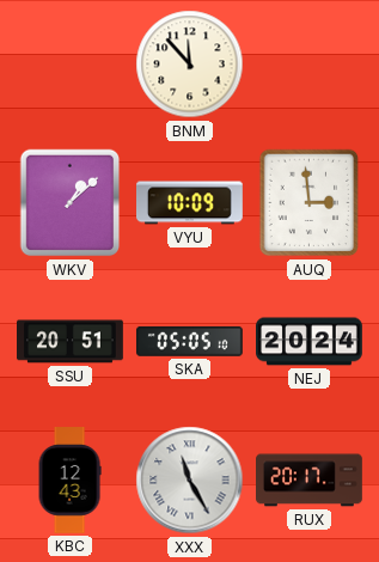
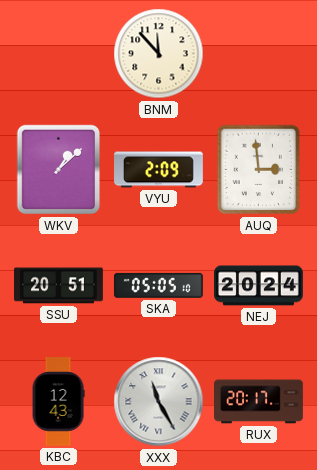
VYU: 10:09 -> 2:09 (159, 170)
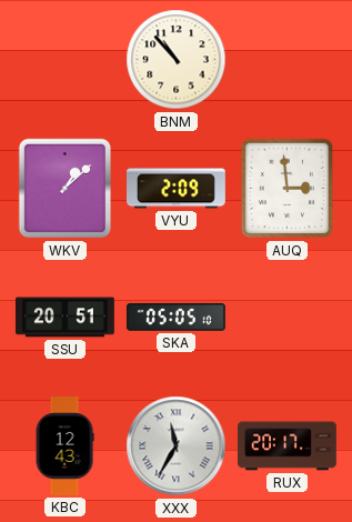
BNM: 11:53 -> 10:53 (177, 60)
NEJ: 20:24 -> none (259, 286)
XXX: 11:25 -> 11:35 (177, 446)
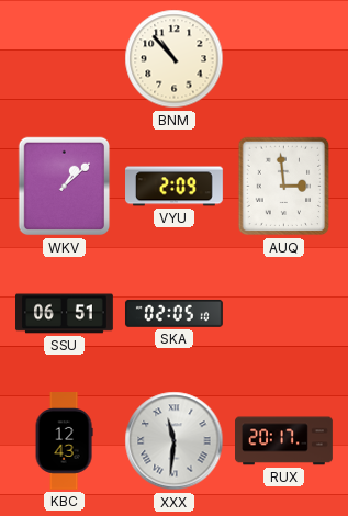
SSU: 20:51 -> 06:51 (65, 314)
SKA: 05:05 -> 02:05 (173, 313)
XXX: 11:35 -> 11:31 (175, 441)
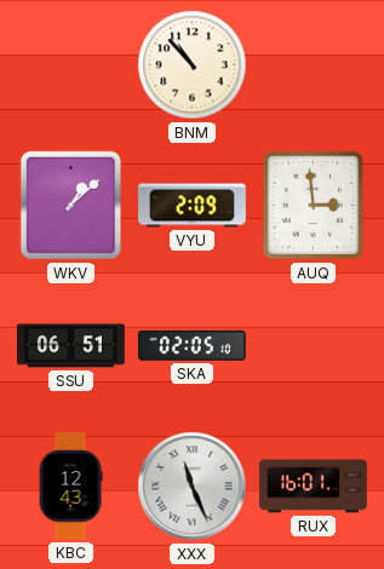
XXX: 11:31 -> 11:26 (193, 487)
RUX: 20:17 -> 16:01 (314, 487)
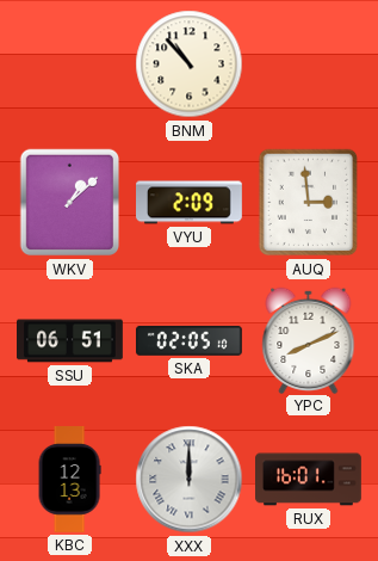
YPC: none -> 8:11 (309, 340)
KBC: 12:43 -> 12:13 (69, 480)
XXX: 11:26 -> 12:00 (190, 480)
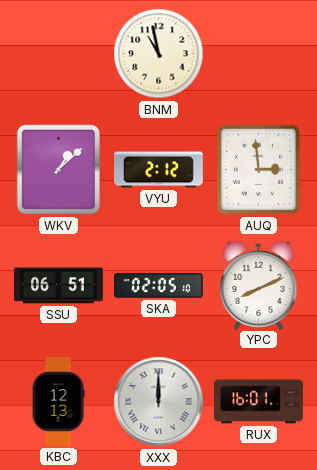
BNM: 10:53 -> 10:58 (159, 54)
VYU: 2:09 -> 2:12 (159, 170)
